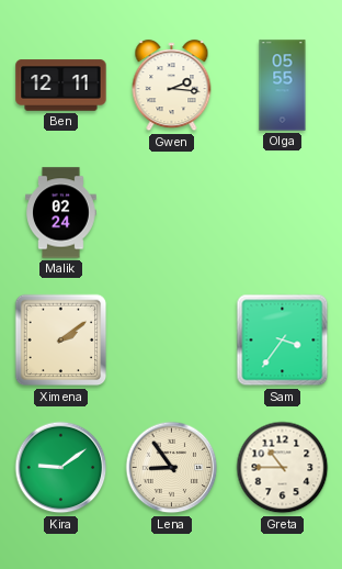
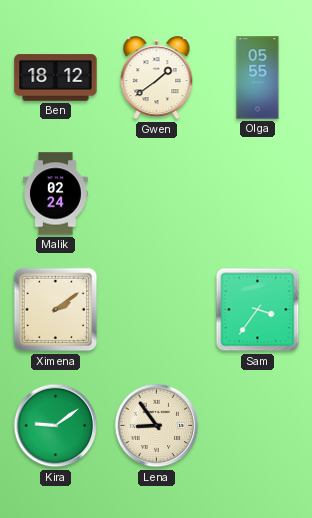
Ben: 12:11 -> 18:12 (56, 78)
Gwen: 2:16 -> 1:39 (157, 78)
Greta: 10:45 -> none (283, 468)
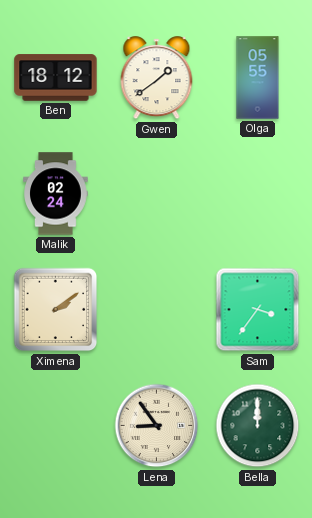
Kira: 9:09 -> none (56, 426)
Bella: none -> 12:00 (258, 426)
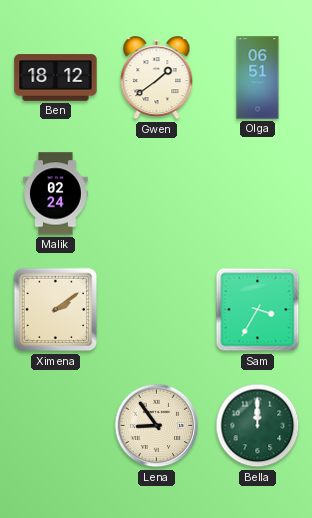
Olga: 05:55 -> 06:51 (258, 78)
Sam: 3:36 -> 3:35 (258, 310)
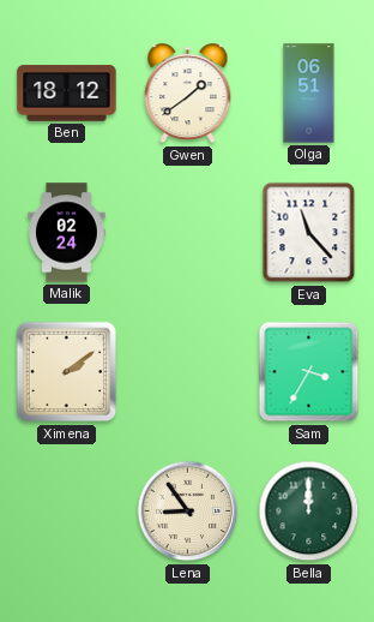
Eva: none -> 11:23 (309, 233)
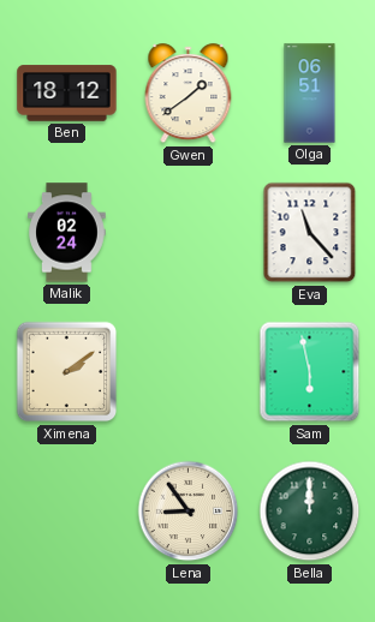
Sam: 3:35 -> 5:58 (310, 372)
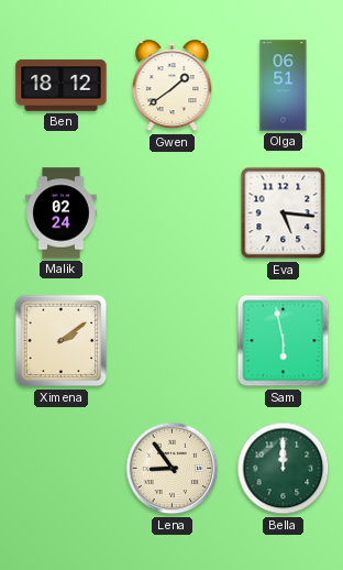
Eva: 11:23 -> 5:16 (284, 213)
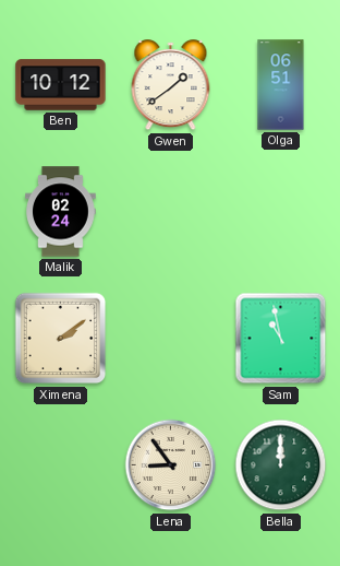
Ben: 18:12 -> 10:12 (61, 85)
Eva: 5:16 -> none (284, 213)
Sam: 5:58 -> 10:58 (281, 339)
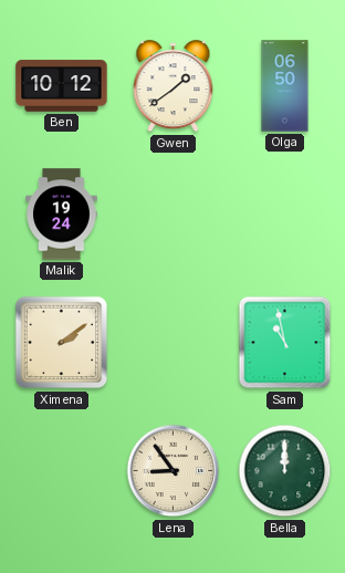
Olga: 06:51 -> 06:50 (285, 86)
Malik: 02:24 -> 19:24 (62, 215)
